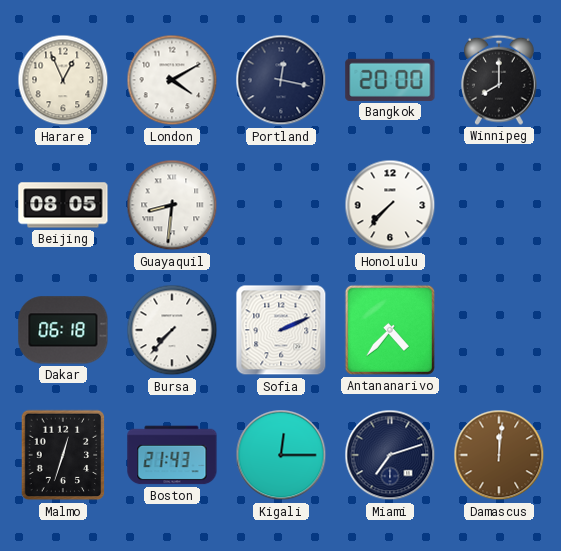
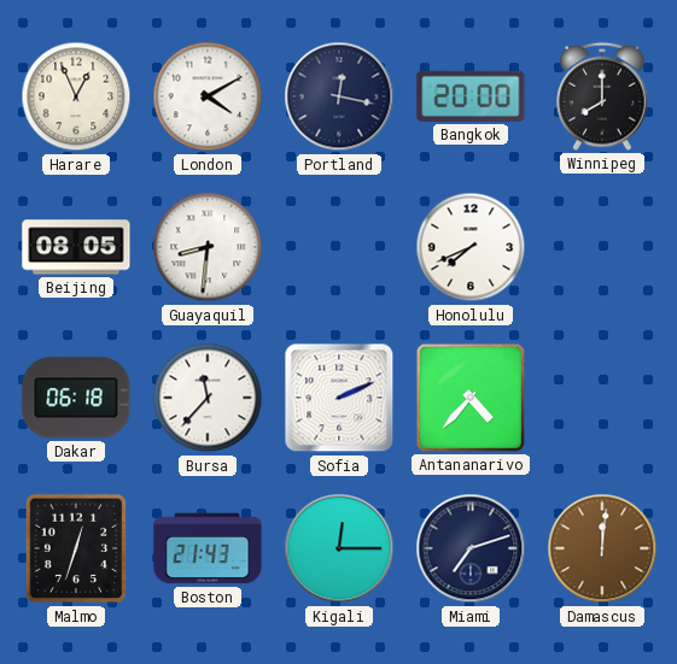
Honolulu: 7:37 -> 7:41 (471, 247)
Bursa: 7:37 -> 11:37 (208, 398)
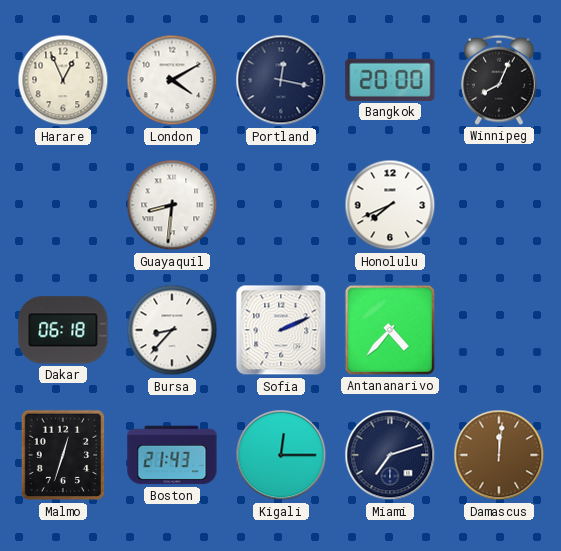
Winnipeg: 8:00 -> 8:04 (500, 80)
Beijing: 08:05 -> none (76, 247)
Bursa: 11:37 -> 8:37 (172, 330)
